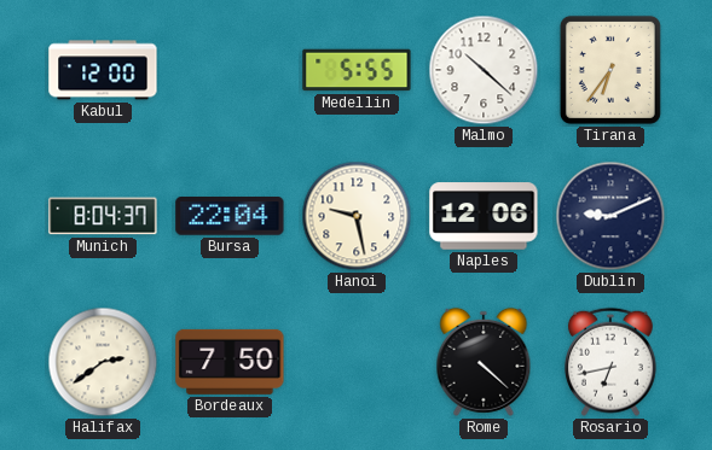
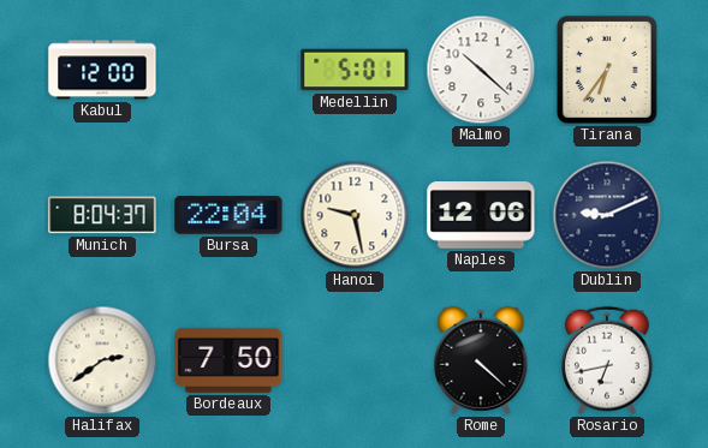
Medellin: 5:55 -> 5:01 (355, 70)
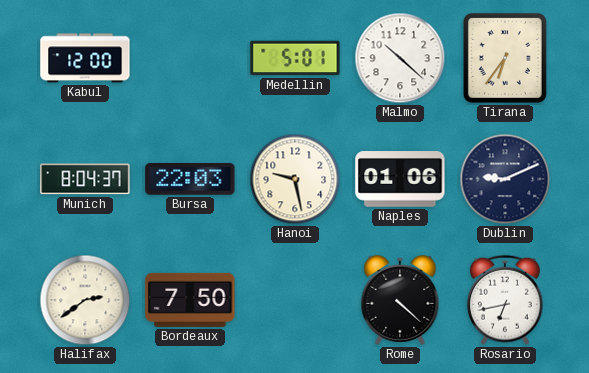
Bursa: 22:04 -> 22:03 (190, 179)
Naples: 12:06 -> 01:06 (400, 179)
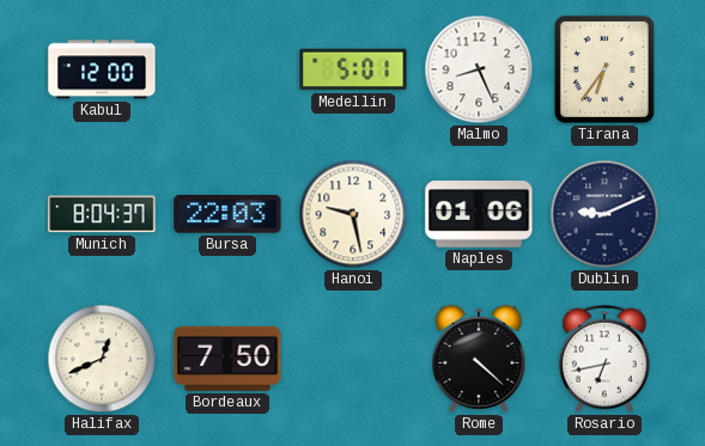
Malmo: 10:22 -> 8:26 (479, 69)
Halifax: 2:39 -> 12:41 (102, 359)
